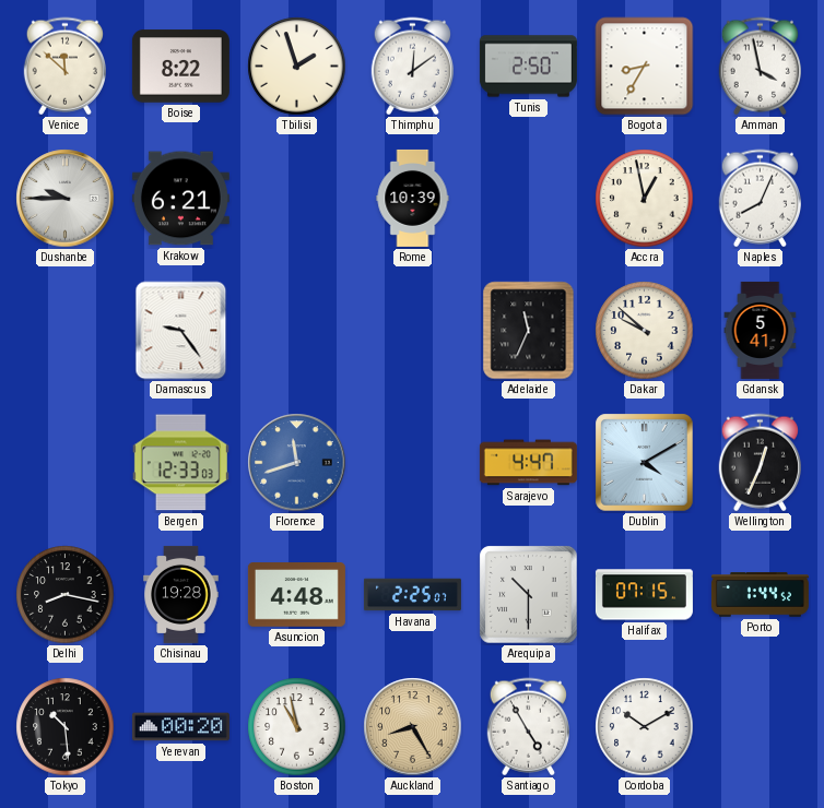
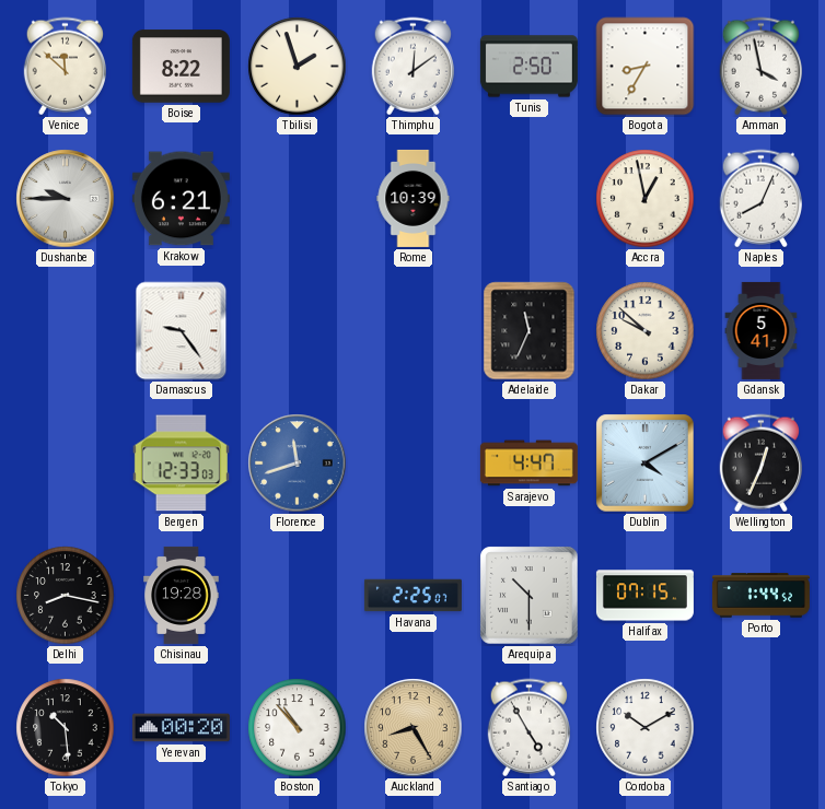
Asuncion: 4:48 -> none (296, 595)
Boston: 10:58 -> 10:53 (298, 728)
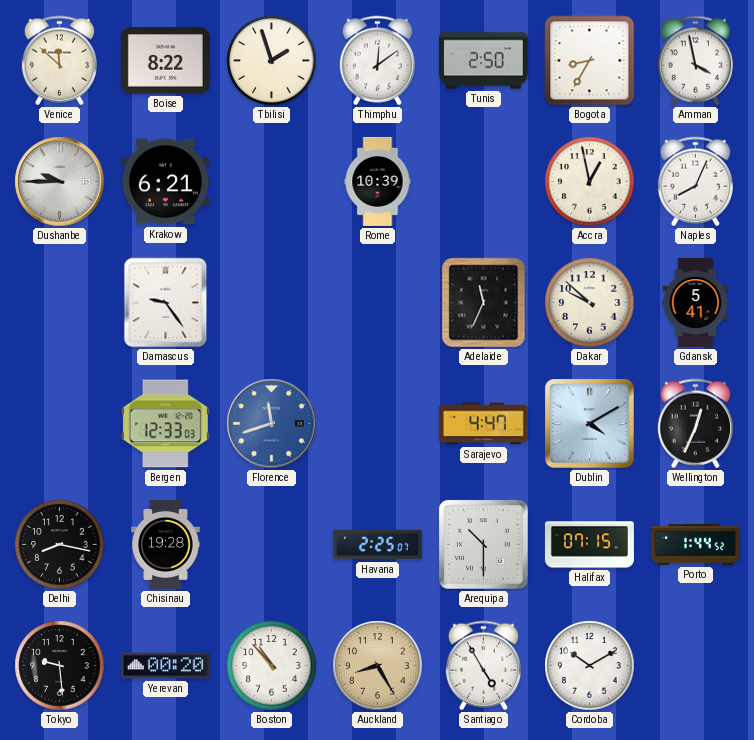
Tokyo: 10:29 -> 9:29 (60, 666)
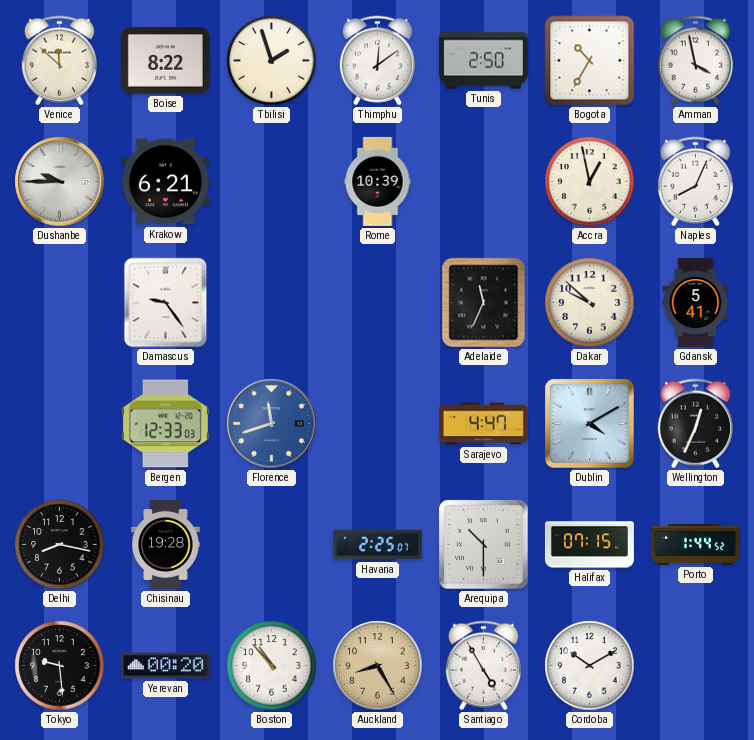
Bogota: 8:35 -> 10:35 (590, 61)
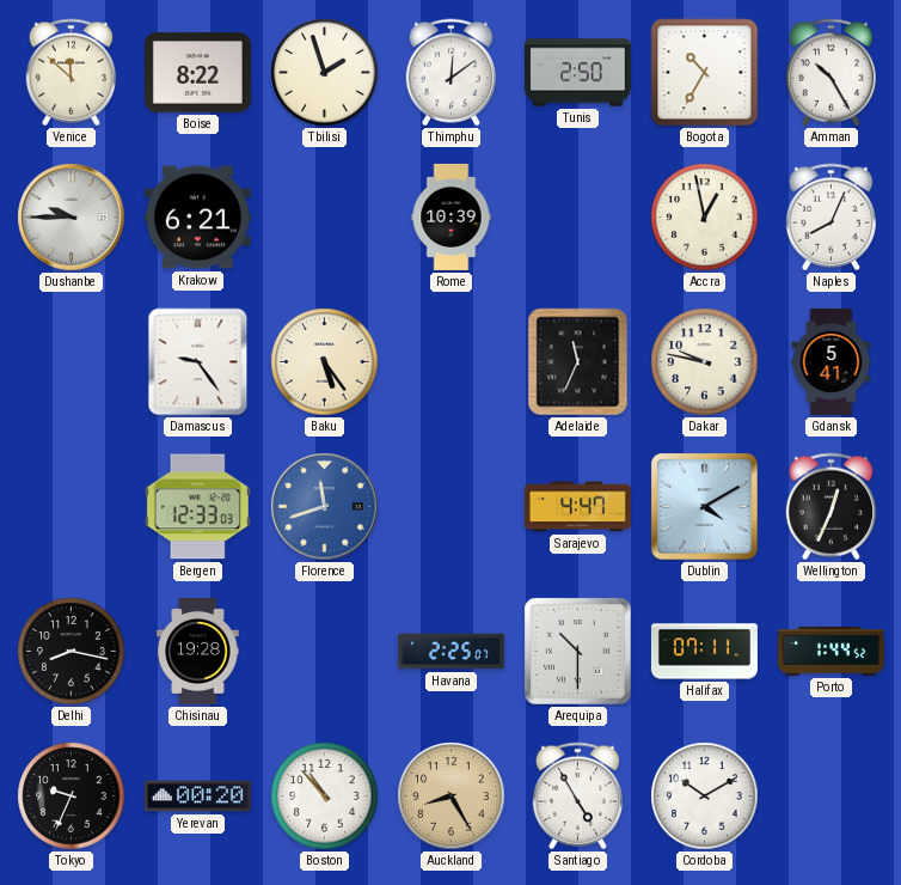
Amman: 3:58 -> 10:25 (830, 73)
Baku: none -> 5:24 (325, 362)
Dakar: 9:52 -> 9:47 (705, 362)
Halifax: 07:15 -> 07:11 (704, 652)
Tokyo: 9:29 -> 9:34 (72, 797)
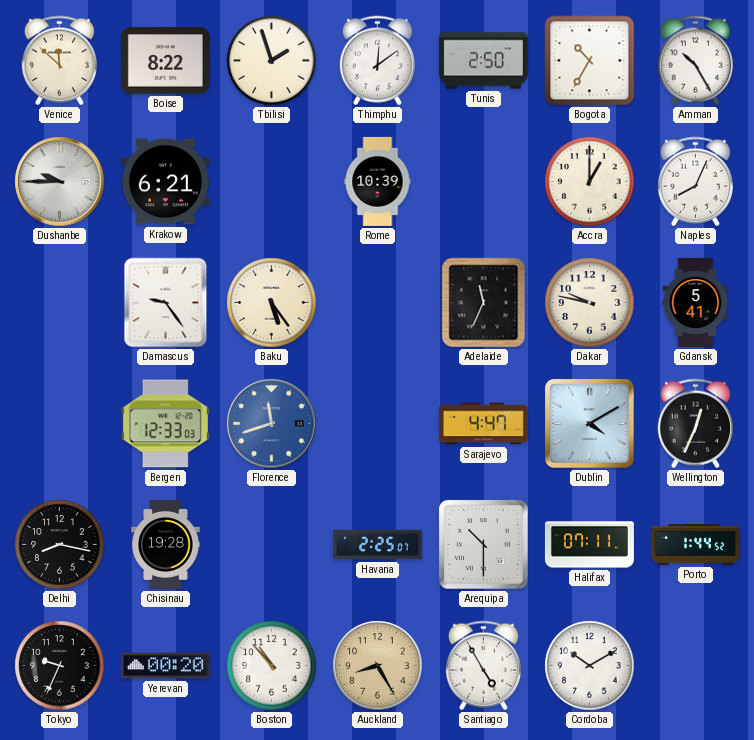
Accra: 12:58 -> 1:00 (590, 182)
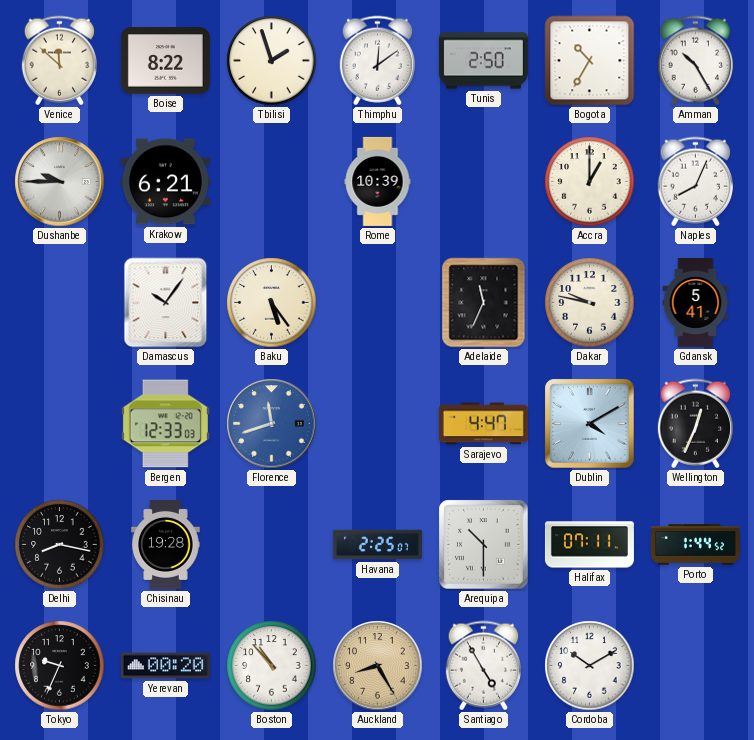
Damascus: 9:24 -> 10:06 (166, 303)
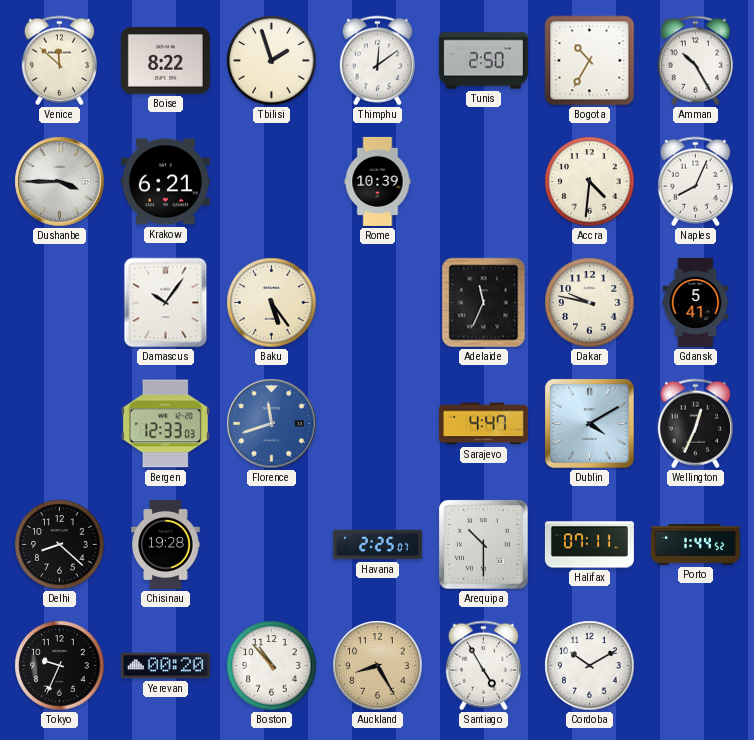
Dushanbe: 9:45 -> 3:45 (60, 182)
Accra: 1:00 -> 4:31 (590, 182)
Delhi: 8:17 -> 8:22 (60, 545)
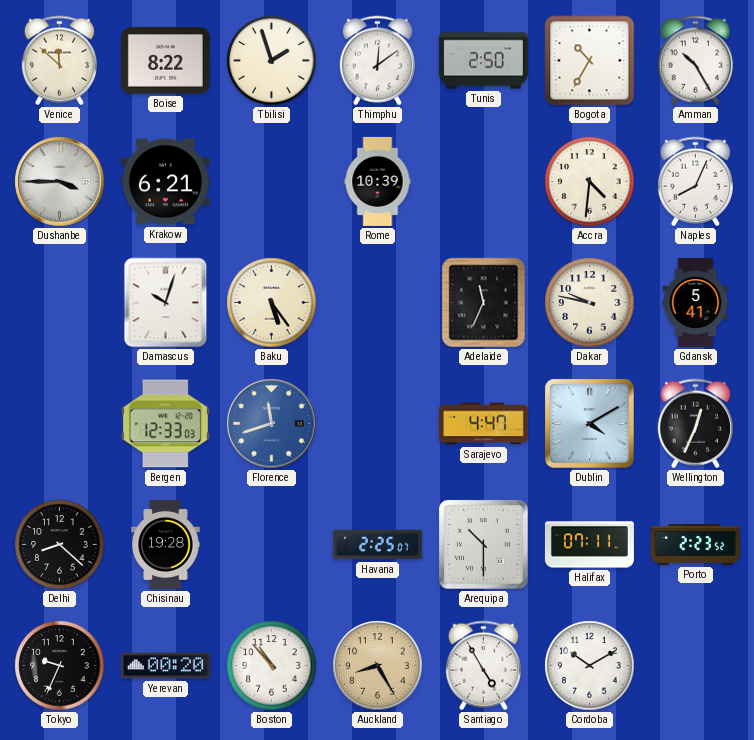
Damascus: 10:06 -> 10:03 (166, 303)
Porto: 1:44 -> 2:23 (695, 545)
